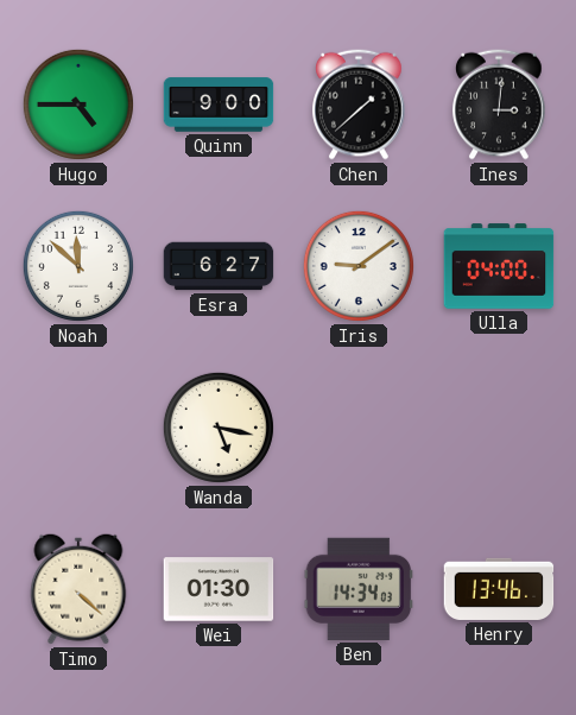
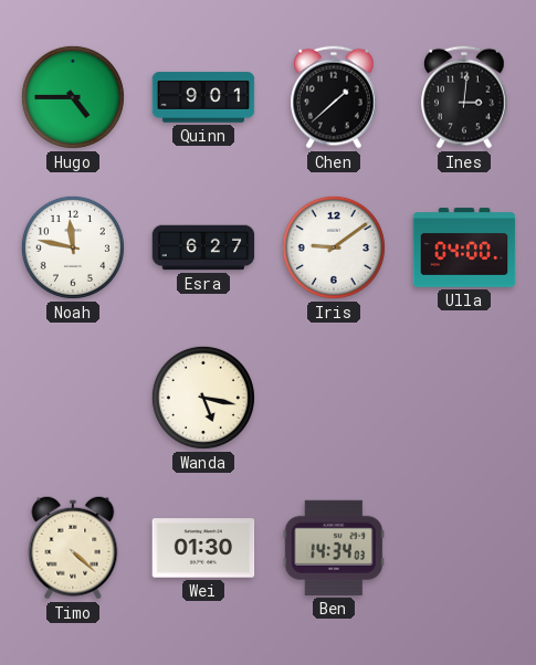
Quinn: 9:00 -> 9:01 (203, 97)
Noah: 11:52 -> 11:47 (73, 247)
Henry: 13:46 -> none (499, 589)
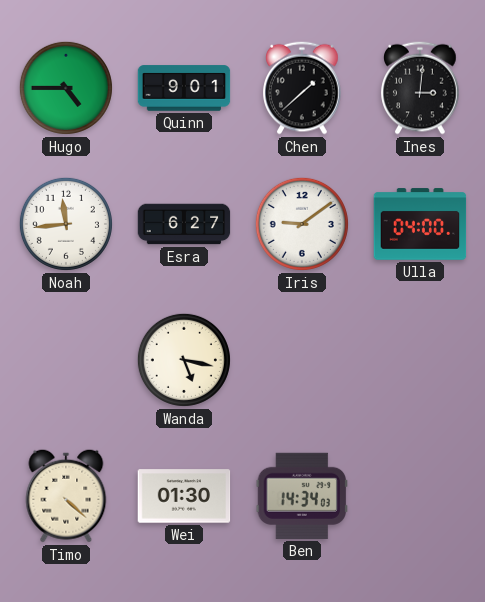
Noah: 11:47 -> 11:44 (66, 224)
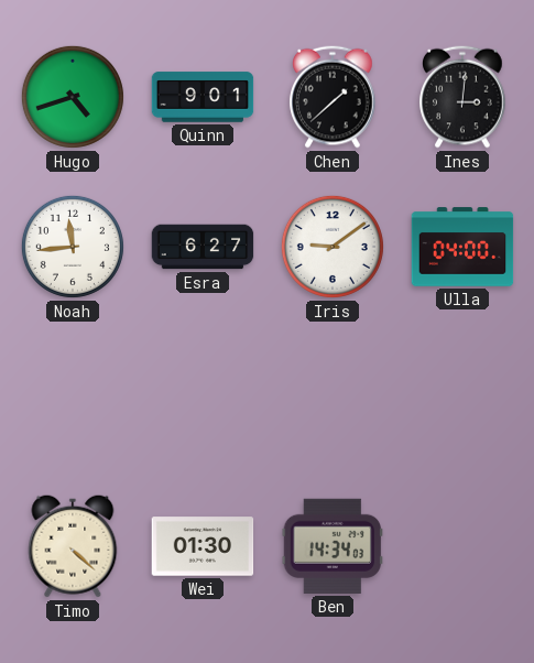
Hugo: 4:45 -> 4:42 (73, 97)
Wanda: 5:17 -> none (184, 360)
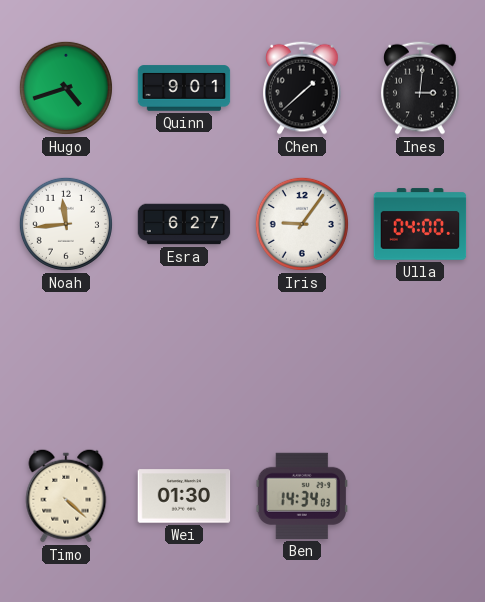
Iris: 9:09 -> 9:06 (302, 224)
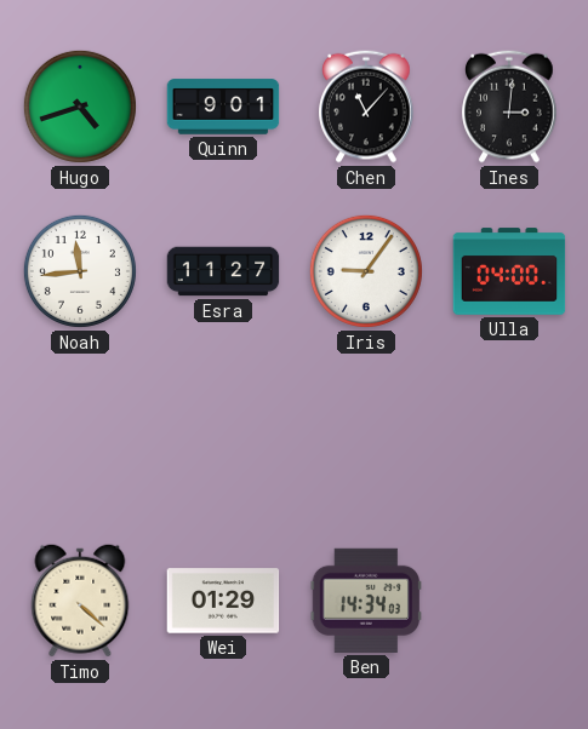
Chen: 1:38 -> 11:07 (366, 107)
Esra: 6:27 -> 11:27 (223, 271)
Wei: 01:30 -> 01:29 (223, 601)
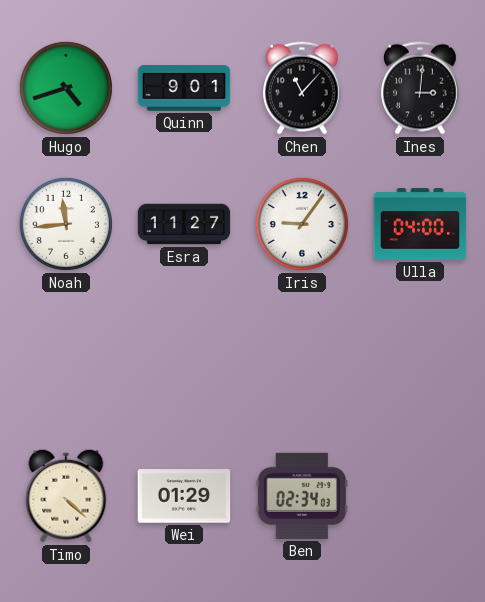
Ben: 14:34 -> 02:34 (302, 496)
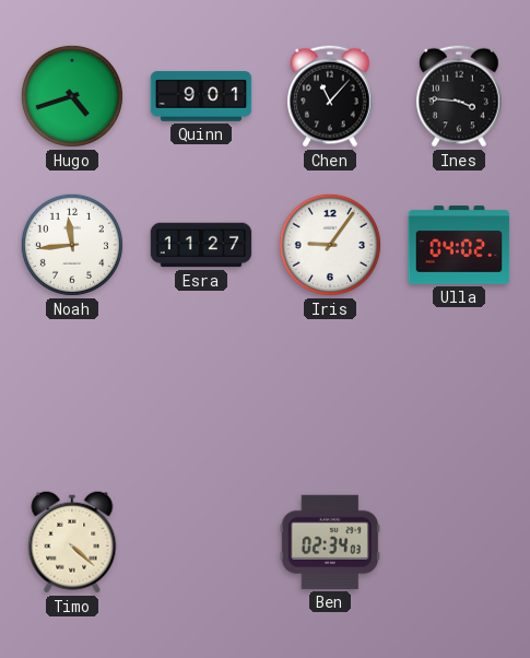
Ines: 3:01 -> 3:46 (459, 96)
Ulla: 04:00 -> 04:02 (459, 245)
Wei: 01:29 -> none (184, 496)
